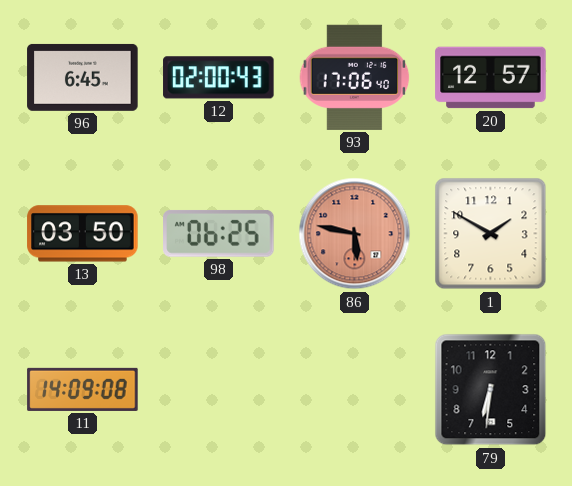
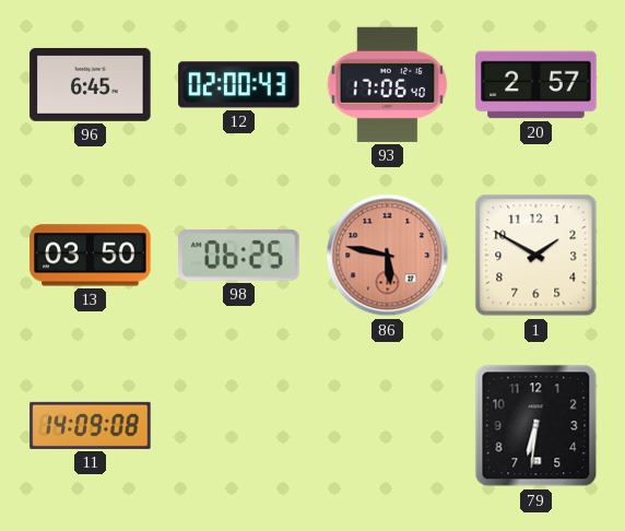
20: 12:57 -> 2:57 (536, 85)
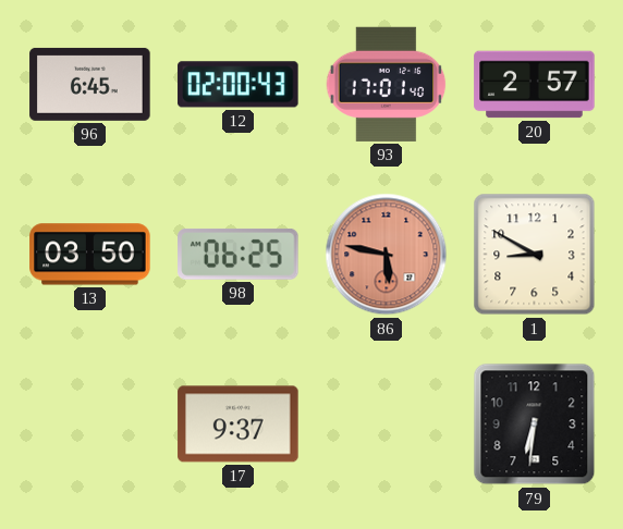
93: 17:06 -> 17:01 (387, 84)
1: 1:50 -> 8:50 (535, 255)
11: 14:09 -> none (91, 425)
17: none -> 9:37 (239, 425)
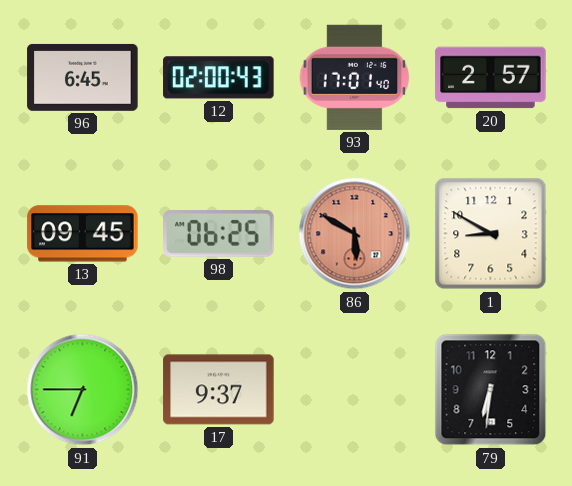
13: 03:50 -> 09:45 (83, 234)
86: 5:47 -> 5:50 (355, 234)
91: none -> 6:45 (83, 390)
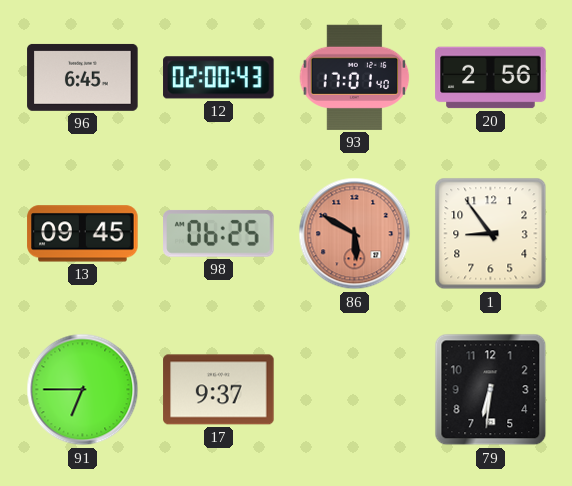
20: 2:57 -> 2:56 (491, 78)
1: 8:50 -> 8:54 (491, 234)
